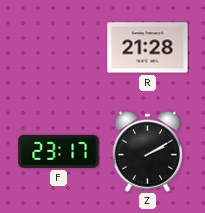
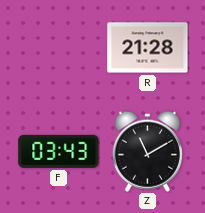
F: 23:17 -> 03:43 (59, 151)
Z: 2:10 -> 11:10 (147, 151)
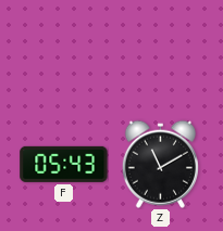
R: 21:28 -> none (148, 48)
F: 03:43 -> 05:43 (64, 164)
